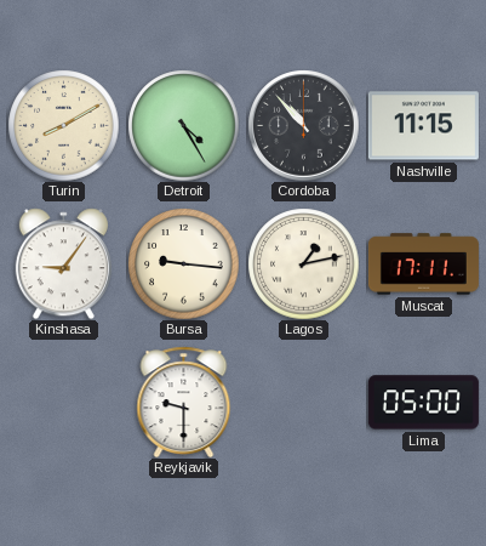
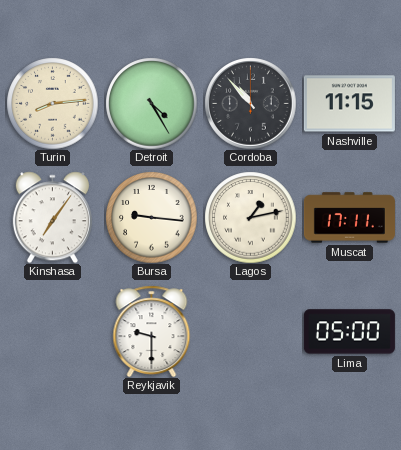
Turin: 8:10 -> 8:14 (52, 103)
Kinshasa: 9:06 -> 7:06 (52, 217)
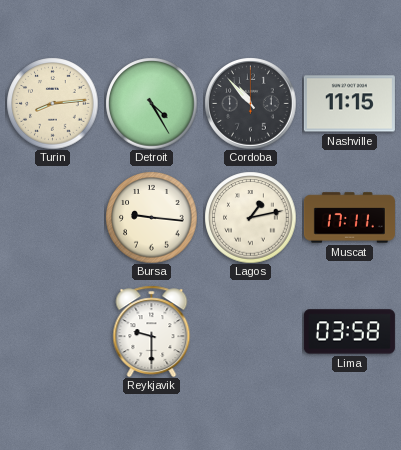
Kinshasa: 7:06 -> none (52, 217)
Lima: 05:00 -> 03:58 (349, 332)
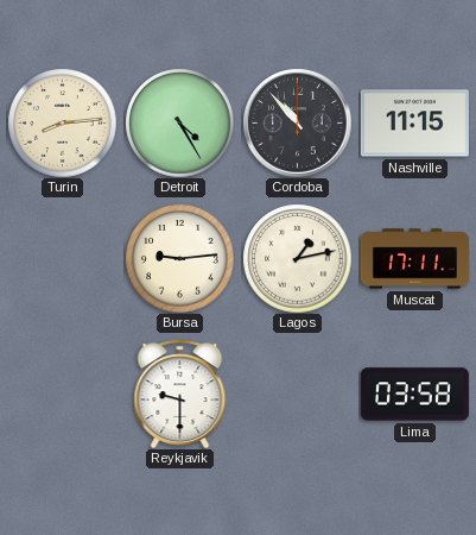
Bursa: 9:16 -> 9:14 (179, 258)
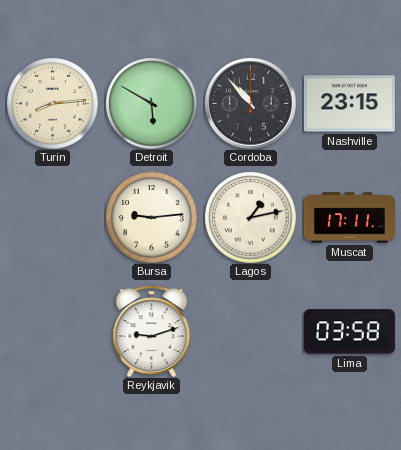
Detroit: 4:25 -> 5:50 (151, 103)
Nashville: 11:15 -> 23:15 (349, 104)
Reykjavik: 9:30 -> 9:12 (152, 331)
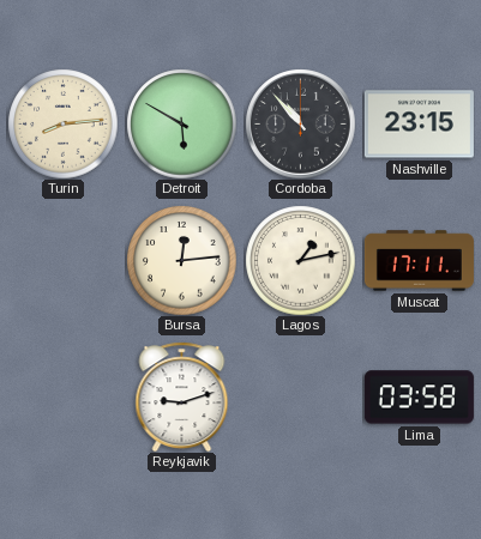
Bursa: 9:14 -> 12:14 (181, 260)
